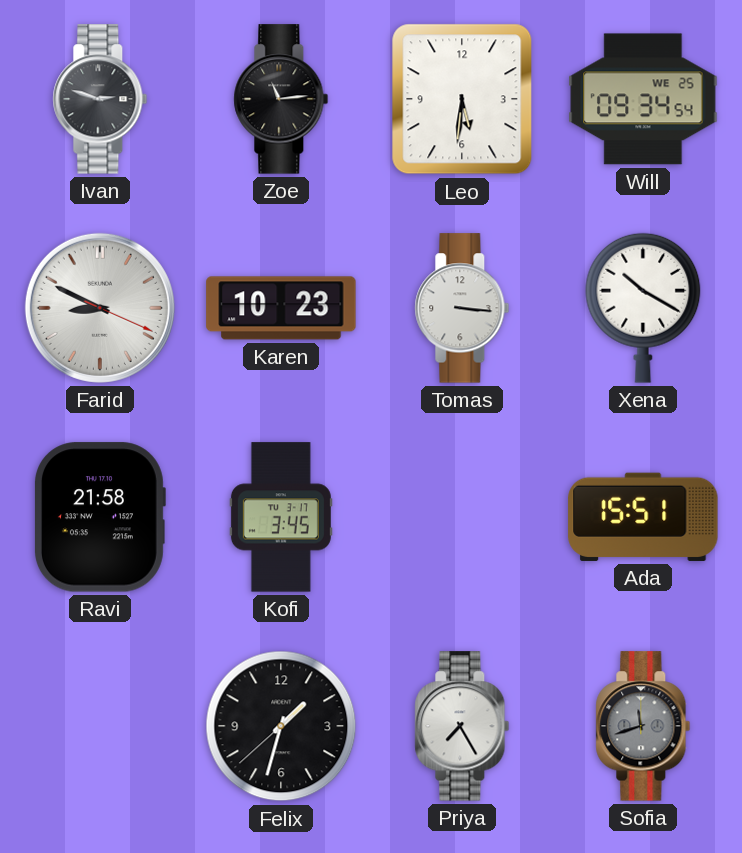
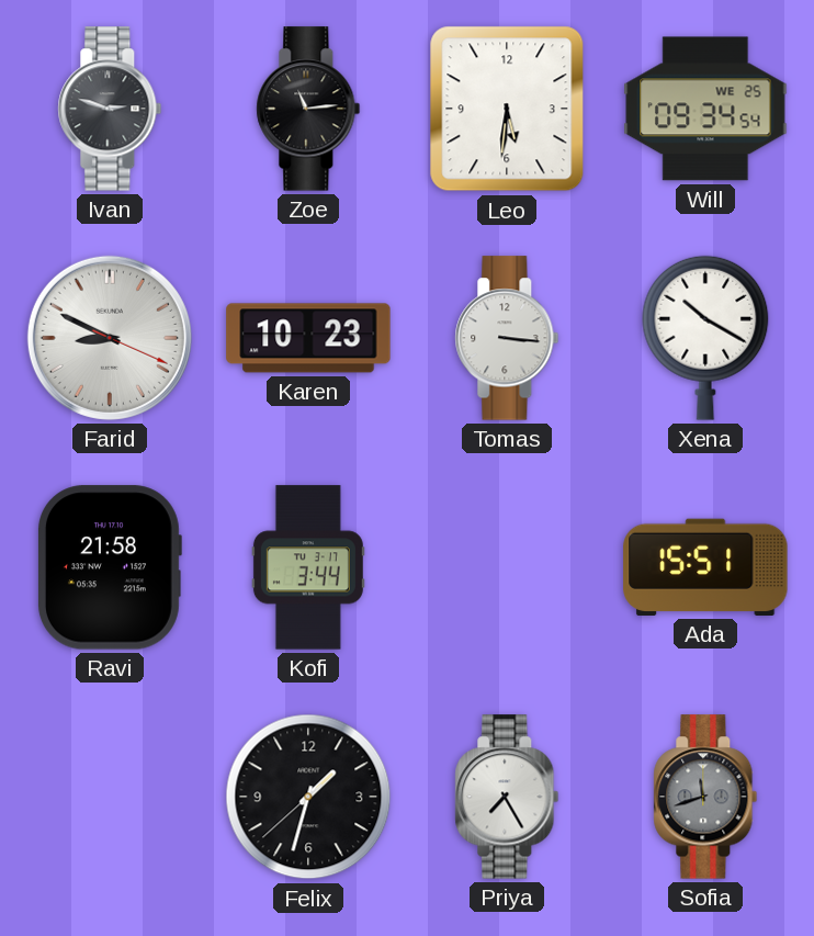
Kofi: 3:45 -> 3:44 (308, 567)
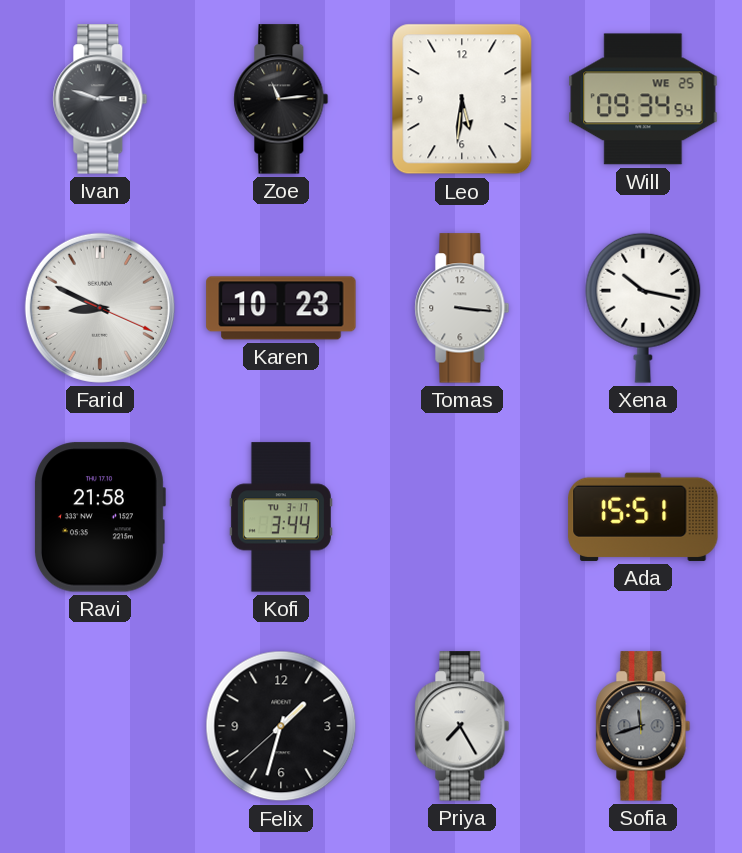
Xena: 10:20 -> 10:17 (643, 308)
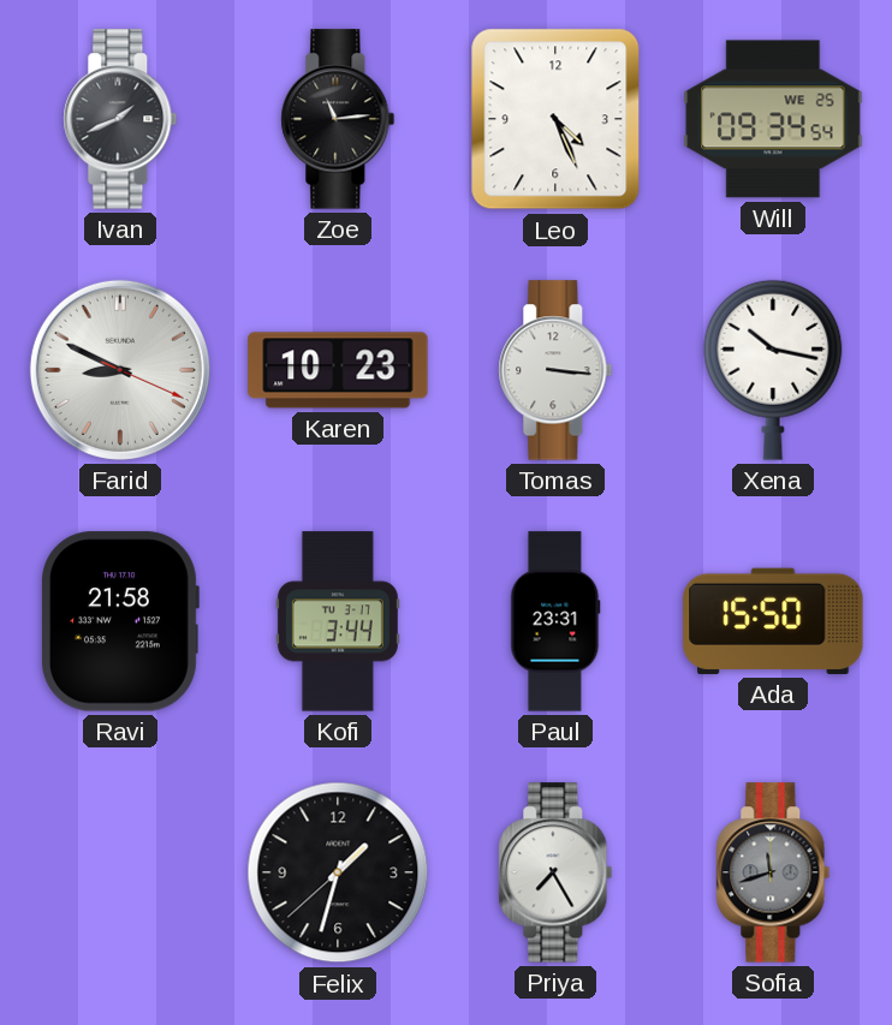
Ivan: 2:48 -> 1:41 (120, 119)
Leo: 5:31 -> 4:26 (555, 119)
Paul: none -> 23:31 (555, 621)
Ada: 15:51 -> 15:50 (773, 621)
